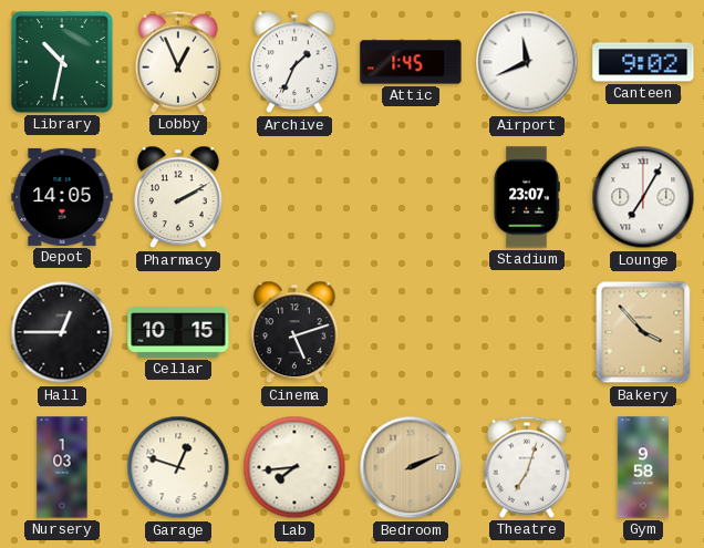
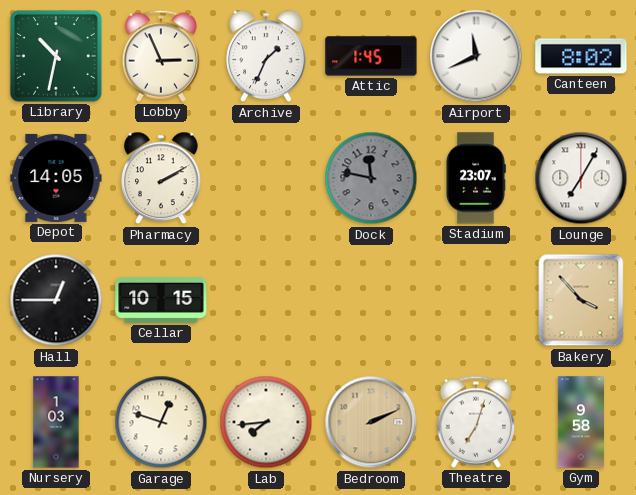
Lobby: 12:56 -> 2:56 (160, 56)
Canteen: 9:02 -> 8:02 (581, 56)
Dock: none -> 11:47 (371, 178)
Cinema: 5:12 -> none (294, 332)
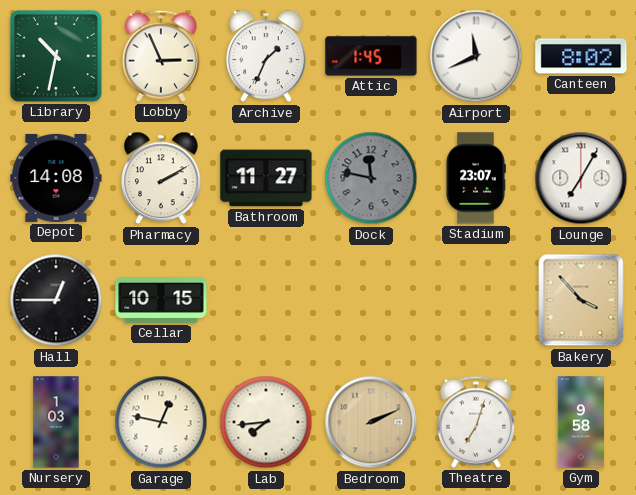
Depot: 14:05 -> 14:08 (56, 178)
Bathroom: none -> 11:27 (266, 178)
Garage: 12:48 -> 12:47 (161, 422)
